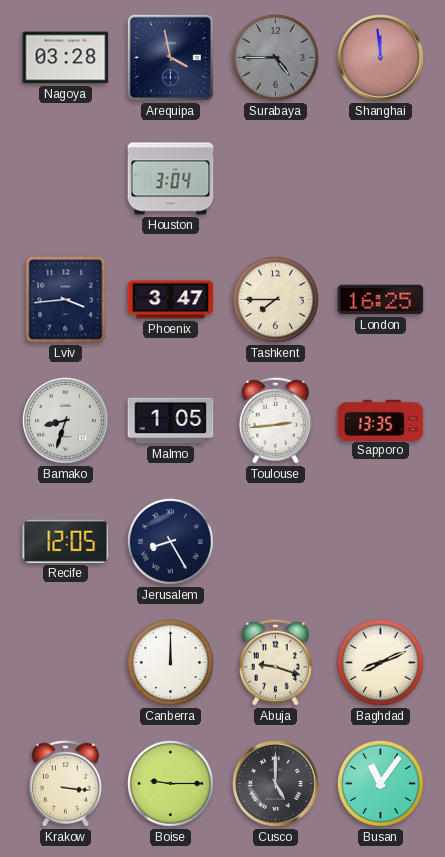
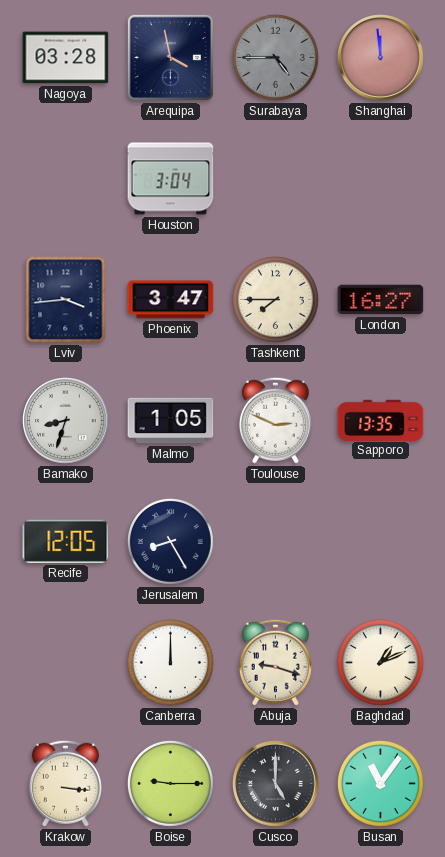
London: 16:25 -> 16:27 (381, 300)
Toulouse: 2:44 -> 2:49 (275, 420)
Baghdad: 8:11 -> 1:11 (380, 662)
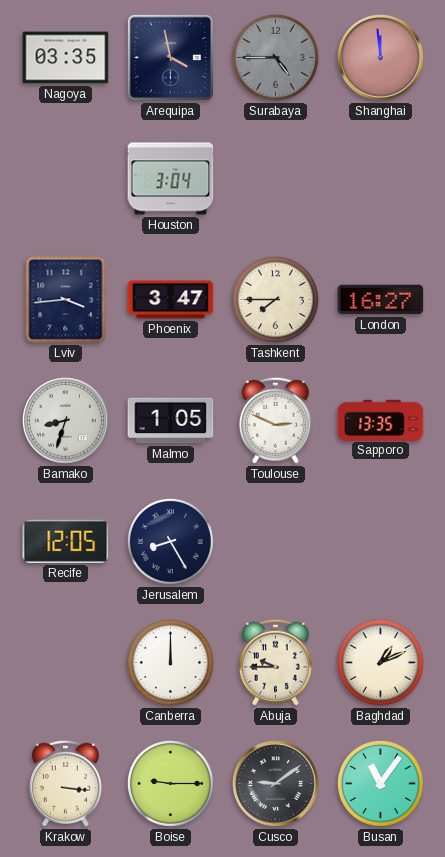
Nagoya: 03:28 -> 03:35 (66, 58)
Abuja: 9:18 -> 9:45 (275, 662)
Cusco: 5:00 -> 9:09 (276, 784)
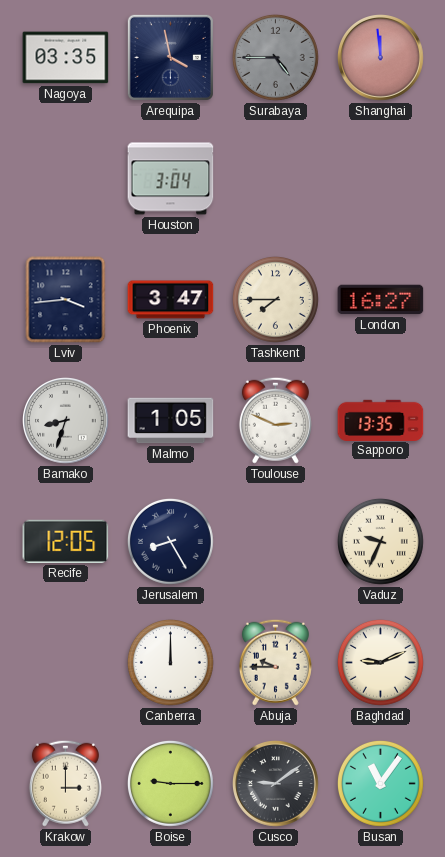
Vaduz: none -> 9:34 (380, 541)
Baghdad: 1:11 -> 9:11 (380, 662)
Krakow: 3:16 -> 3:00 (65, 783)
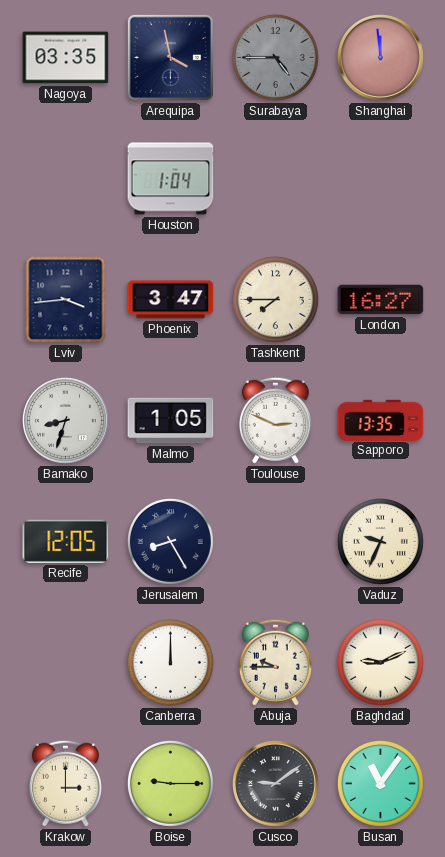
Houston: 3:04 -> 1:04 (171, 179)
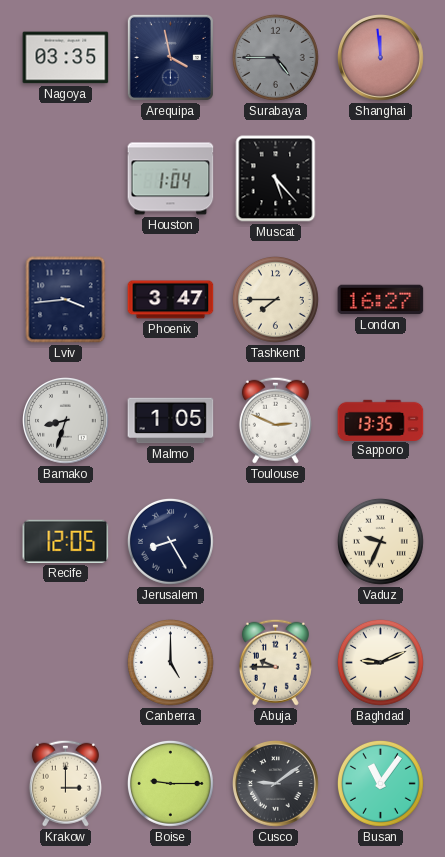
Muscat: none -> 5:23 (276, 179)
Canberra: 12:00 -> 5:00 (170, 662)
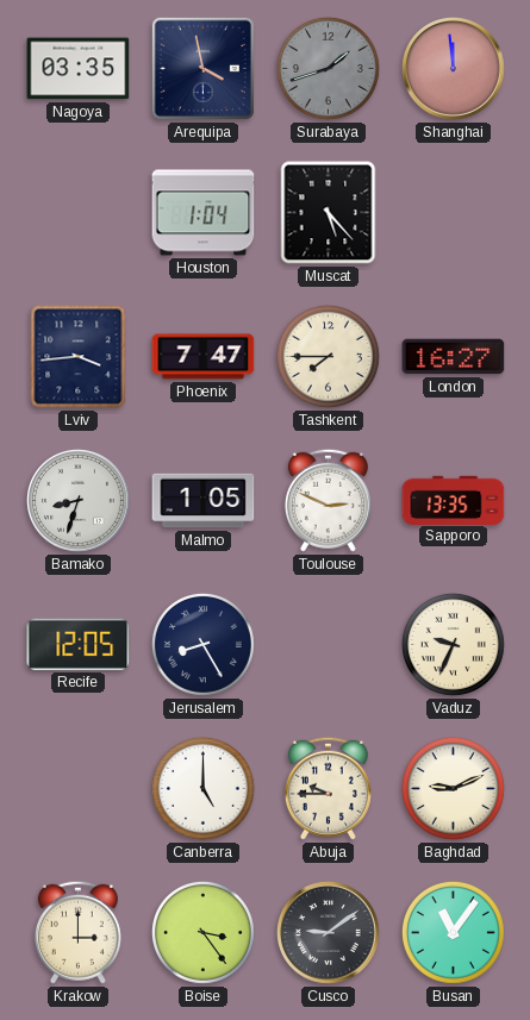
Surabaya: 4:45 -> 1:42 (328, 68)
Phoenix: 3:47 -> 7:47 (204, 357)
Boise: 9:15 -> 3:24 (202, 932)
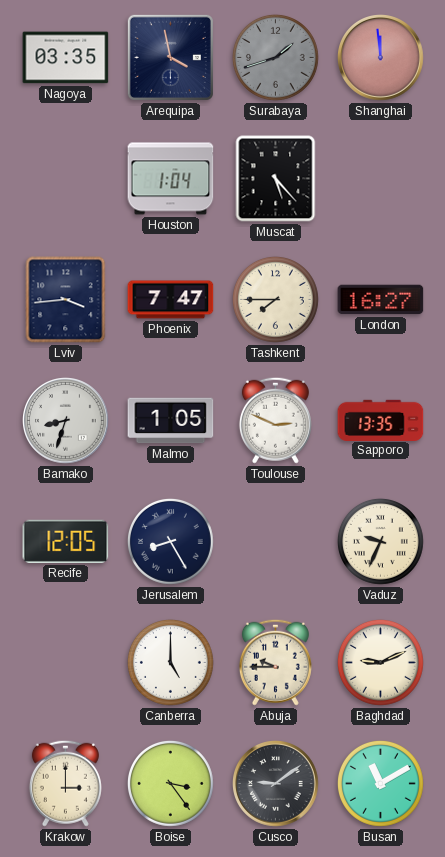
Busan: 11:06 -> 11:10 (380, 783)
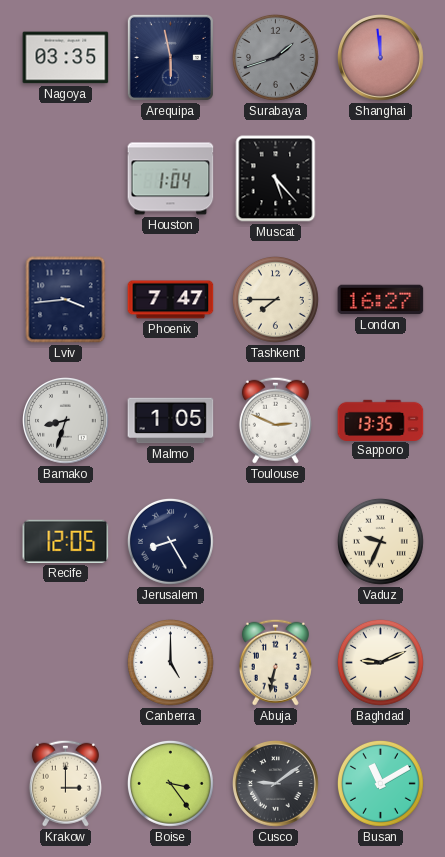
Arequipa: 3:58 -> 5:58 (170, 57)
Abuja: 9:45 -> 6:32 (275, 662)
